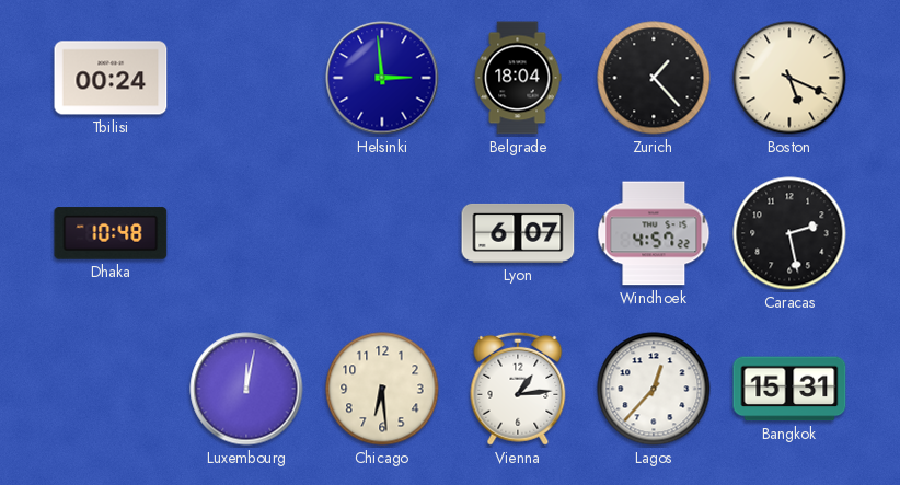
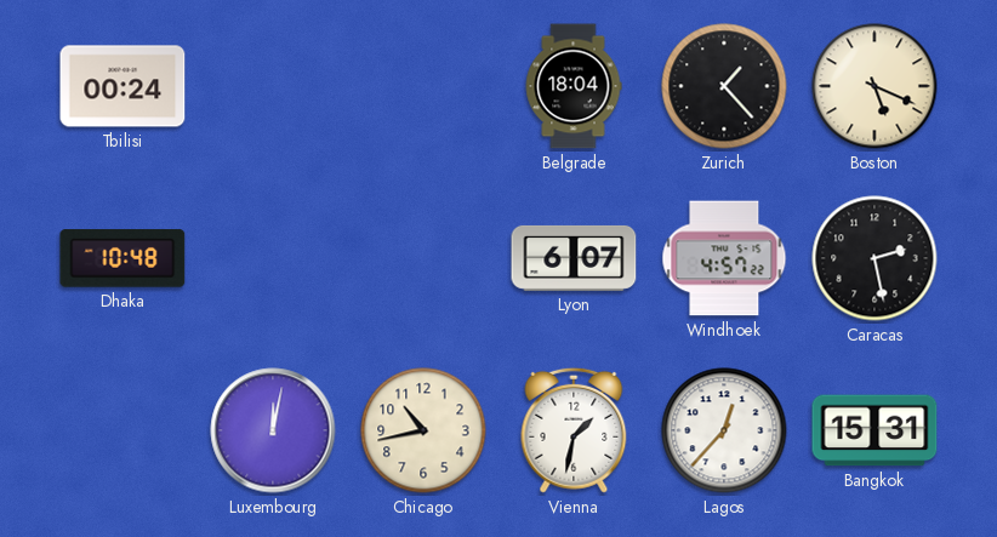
Helsinki: 2:59 -> none (382, 78)
Chicago: 6:29 -> 10:43 (423, 430)
Vienna: 1:14 -> 1:32 (574, 430)
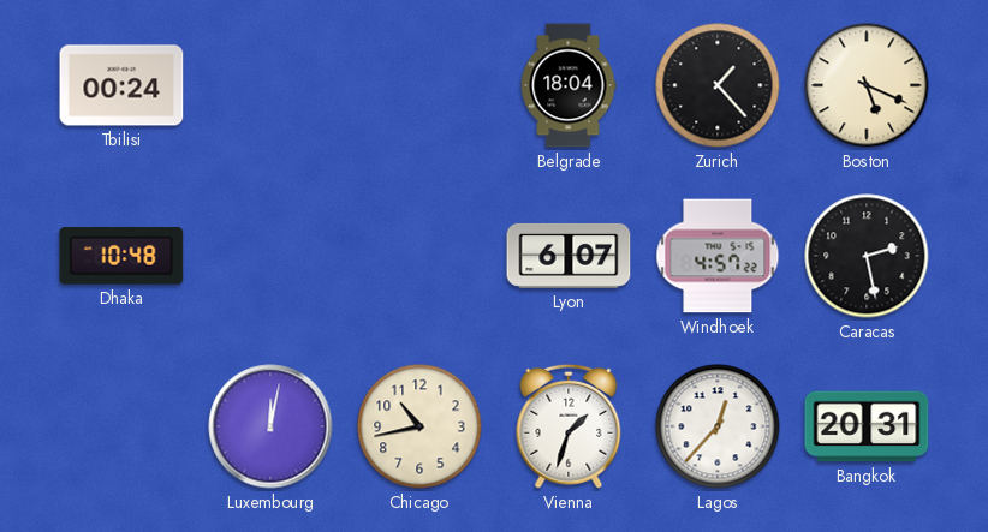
Vienna: 1:32 -> 1:33 (569, 426)
Bangkok: 15:31 -> 20:31 (867, 426)
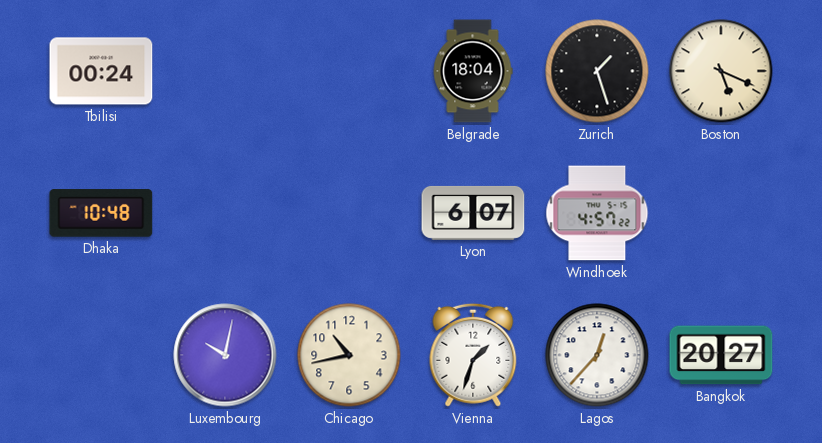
Zurich: 1:23 -> 1:27 (597, 71)
Caracas: 2:28 -> none (867, 256)
Luxembourg: 12:02 -> 10:02 (225, 355)
Bangkok: 20:31 -> 20:27 (721, 355)
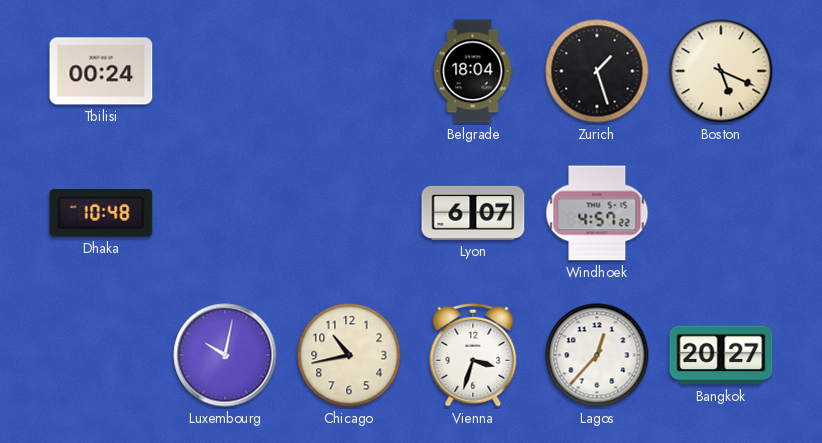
Vienna: 1:33 -> 3:33 (473, 355)
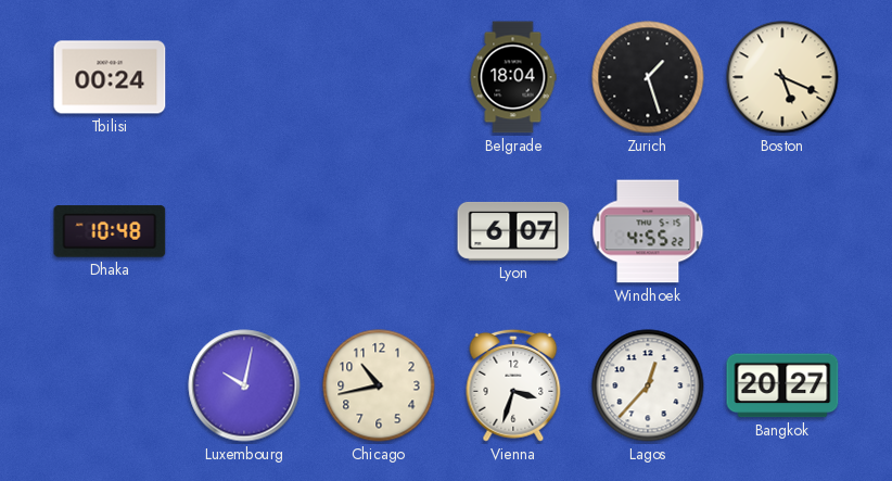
Windhoek: 4:57 -> 4:55 (648, 231)
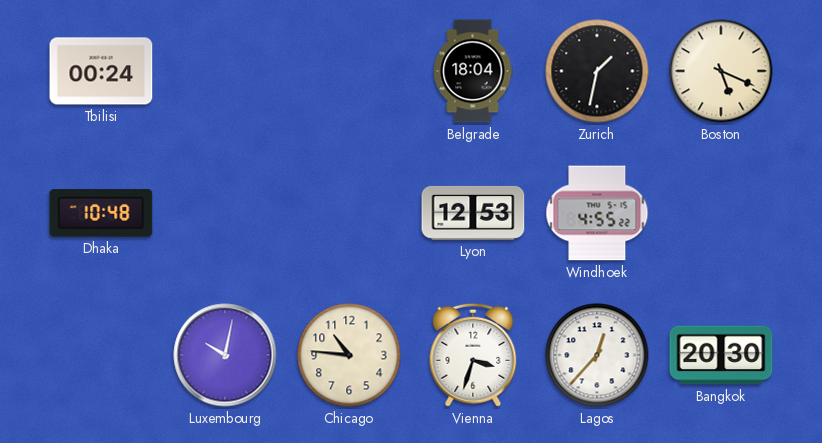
Zurich: 1:27 -> 1:32 (597, 71)
Lyon: 6:07 -> 12:53 (473, 213)
Chicago: 10:43 -> 10:46 (349, 355)
Bangkok: 20:27 -> 20:30 (721, 355)
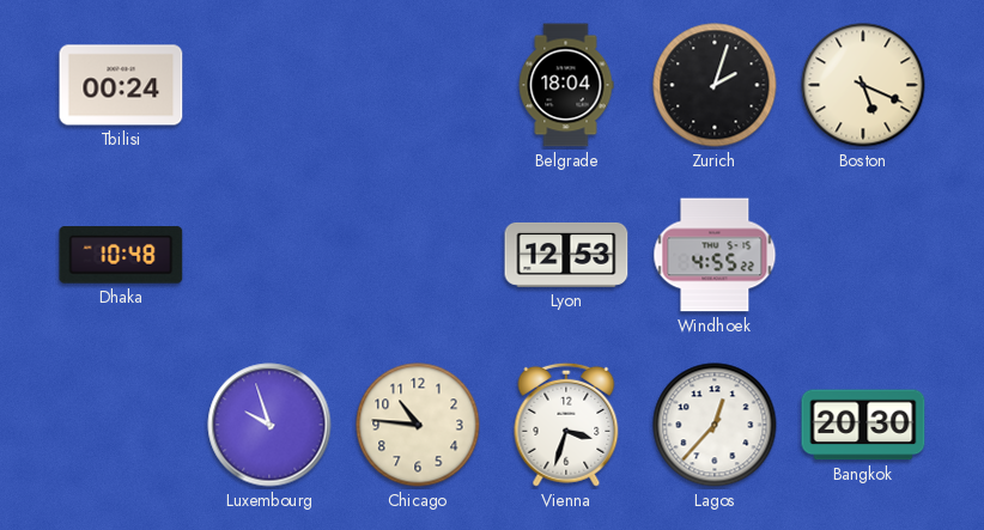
Zurich: 1:32 -> 2:03 (715, 85)
Luxembourg: 10:02 -> 9:57 (269, 425)
